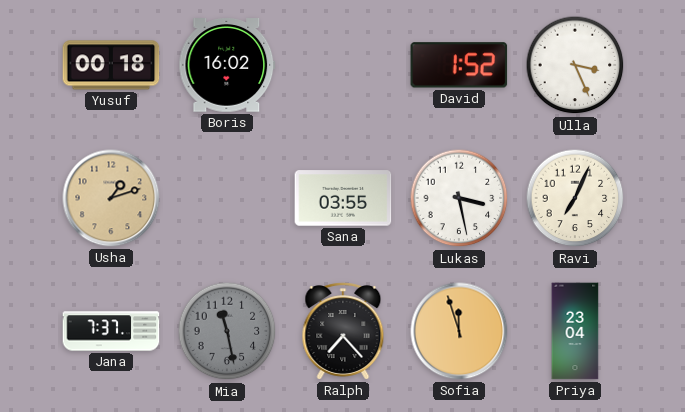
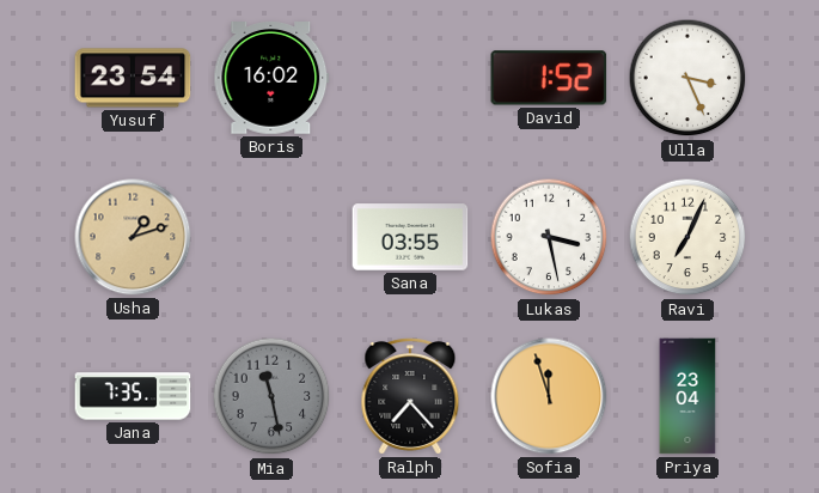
Yusuf: 00:18 -> 23:54 (133, 78)
Jana: 7:37 -> 7:35 (133, 396)
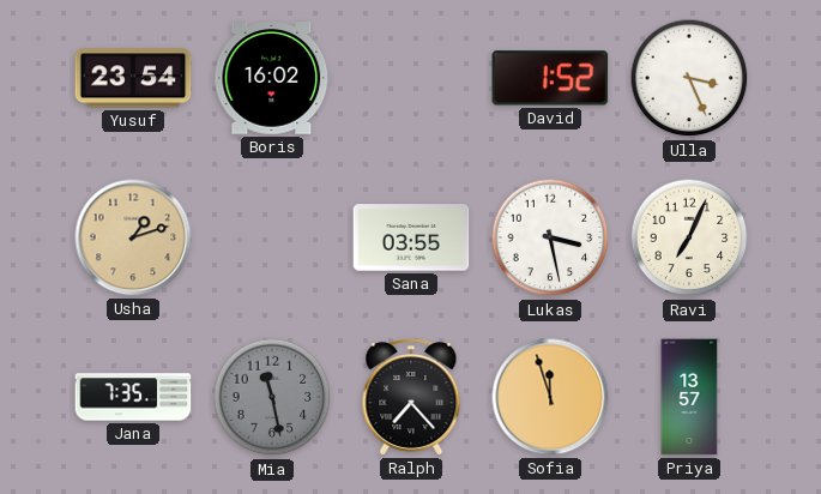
Priya: 23:04 -> 13:57 (689, 397)
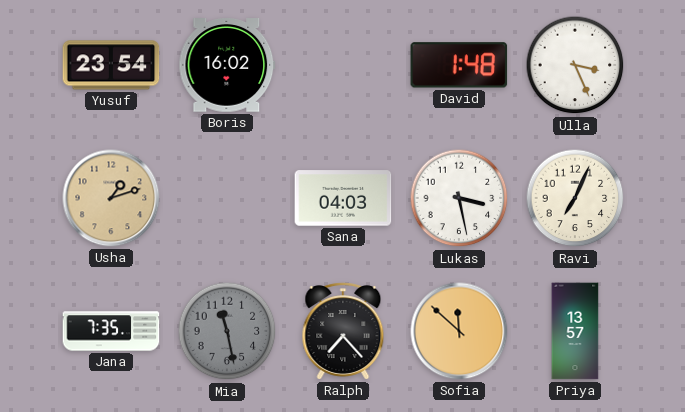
David: 1:52 -> 1:48 (459, 65)
Sana: 03:55 -> 04:03 (343, 198)
Sofia: 11:57 -> 11:52 (459, 331)
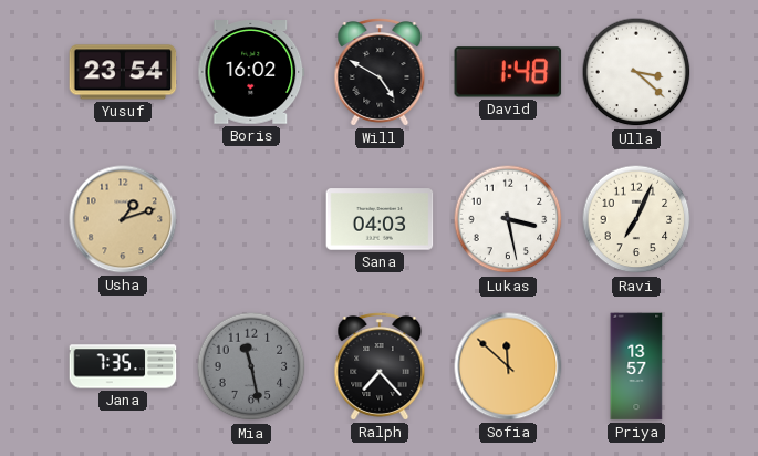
Will: none -> 4:50 (380, 72)
Ulla: 3:26 -> 3:22 (636, 72)
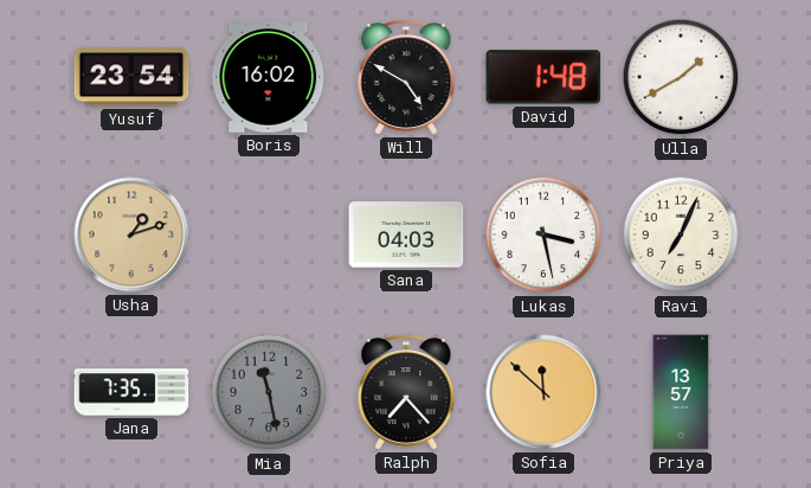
Ulla: 3:22 -> 1:40 (681, 77)
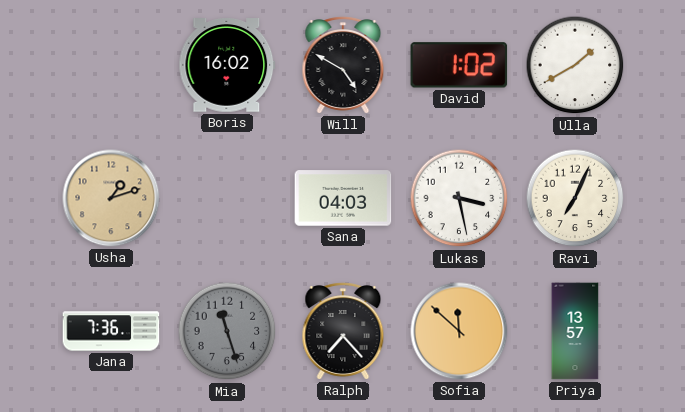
Yusuf: 23:54 -> none (131, 77)
David: 1:48 -> 1:02 (459, 65)
Jana: 7:35 -> 7:36 (111, 331)
Mia: 11:28 -> 11:27 (227, 331)
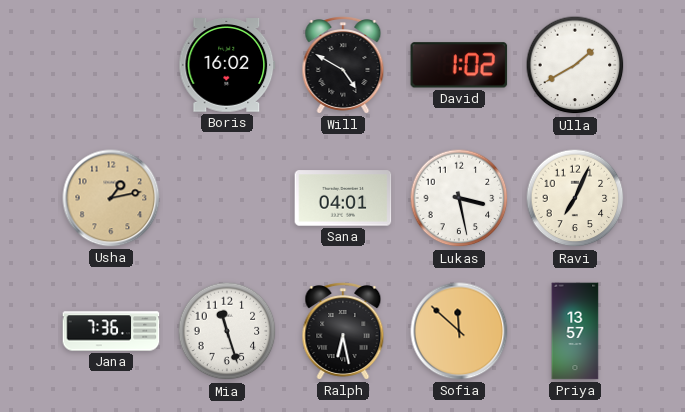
Usha: 1:12 -> 1:13 (111, 198)
Sana: 04:03 -> 04:01 (343, 198)
Mia dial: grey -> white (227, 331)
Ralph: 7:23 -> 6:28 (343, 331)
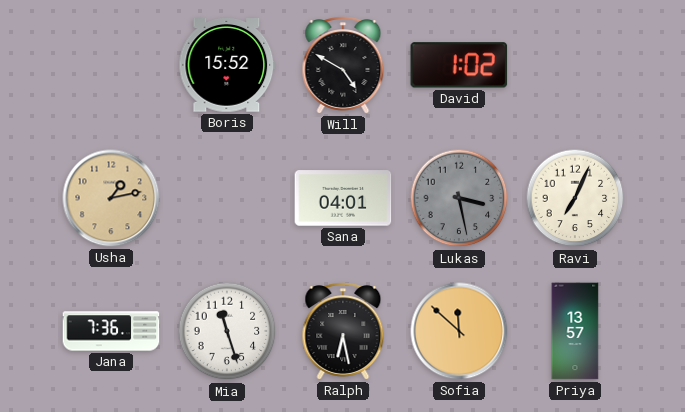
Boris: 16:02 -> 15:52 (227, 66)
Ulla: 1:40 -> none (575, 65)
Lukas dial: white -> grey (459, 198)
